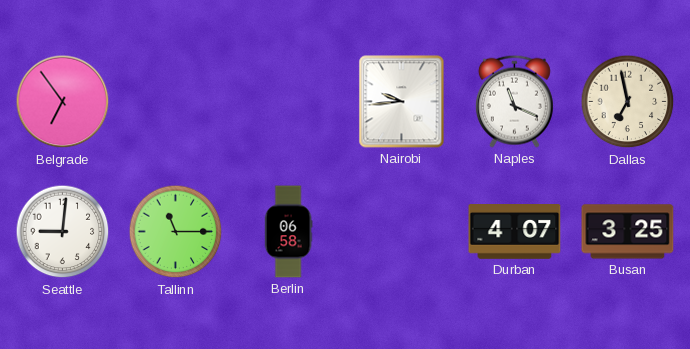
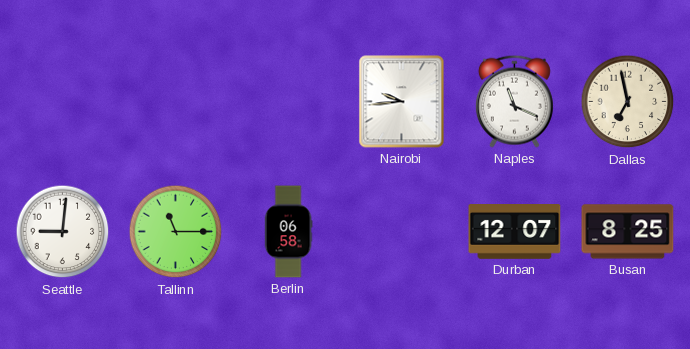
Belgrade: 6:54 -> none (63, 102)
Durban: 4:07 -> 12:07 (515, 232)
Busan: 3:25 -> 8:25 (628, 232)
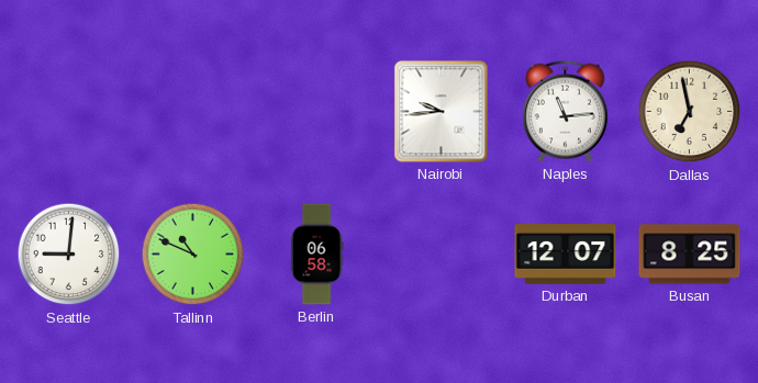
Naples: 11:19 -> 11:14 (565, 111)
Tallinn: 11:15 -> 10:49 (193, 255)
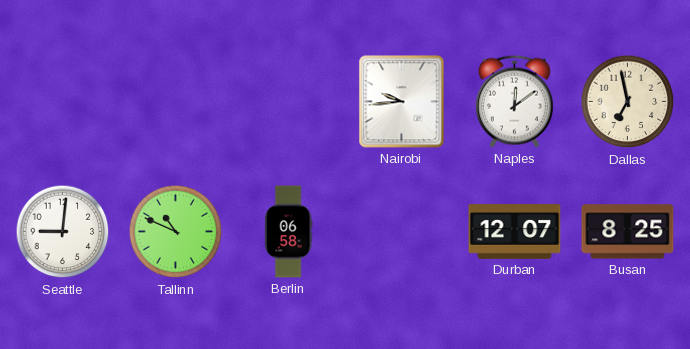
Naples: 11:14 -> 12:09 (514, 101)
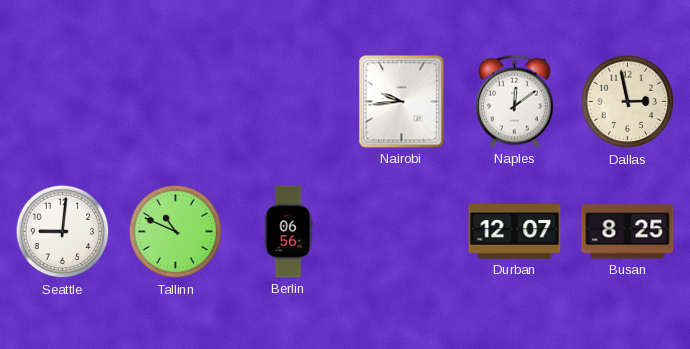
Dallas: 6:58 -> 2:58 (628, 102)
Berlin: 06:58 -> 06:56 (288, 232)
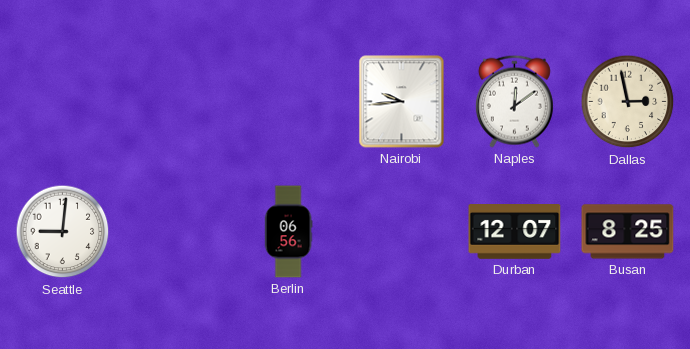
Tallinn: 10:49 -> none (176, 232)
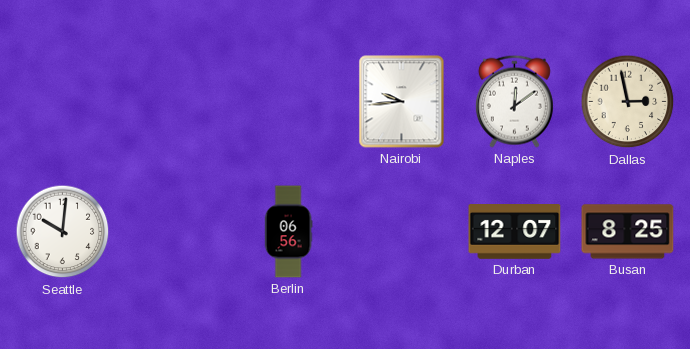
Seattle: 9:01 -> 10:01 (63, 232)
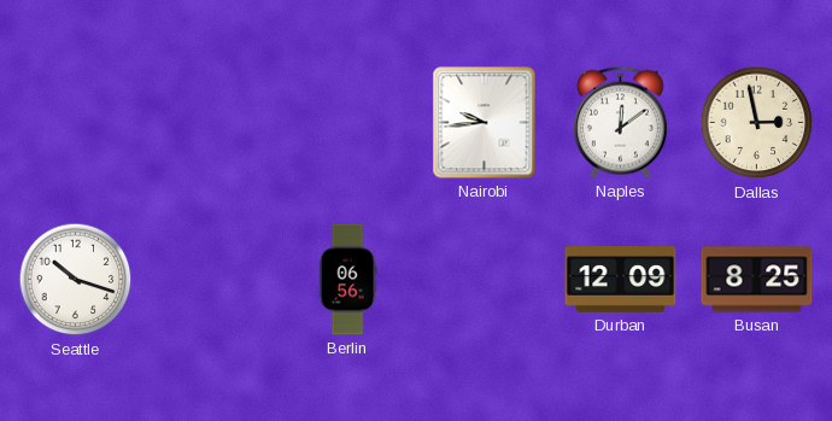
Seattle: 10:01 -> 10:18 (76, 280)
Durban: 12:07 -> 12:09 (621, 280)
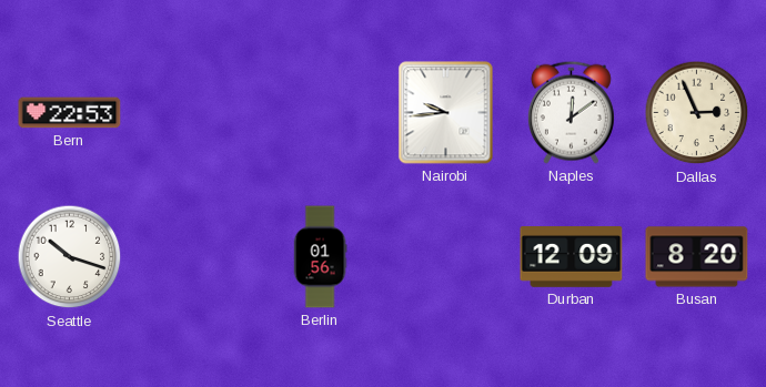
Bern: none -> 22:53 (70, 113)
Dallas: 2:58 -> 2:56 (697, 113)
Berlin: 06:56 -> 01:56 (320, 257)
Busan: 8:25 -> 8:20 (697, 257)
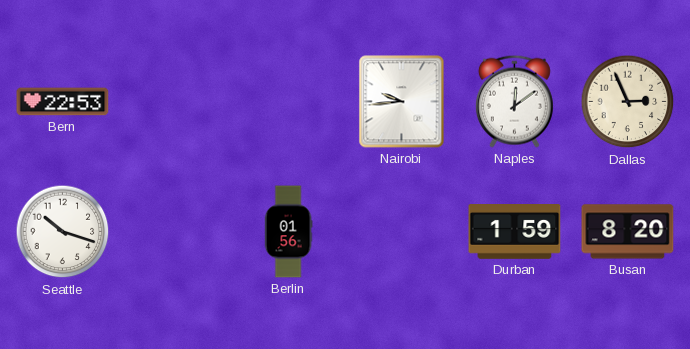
Durban: 12:09 -> 1:59 (515, 232)
